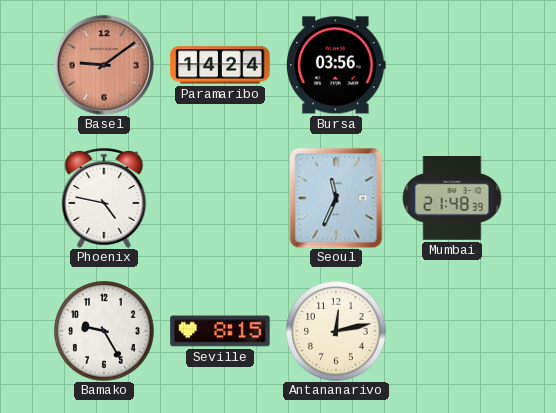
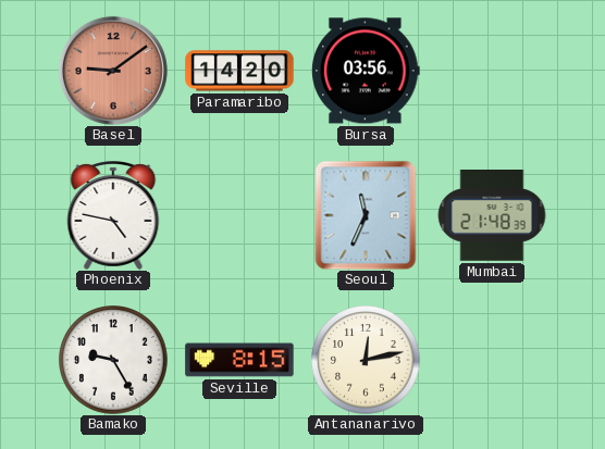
Paramaribo: 14:24 -> 14:20 (239, 71)
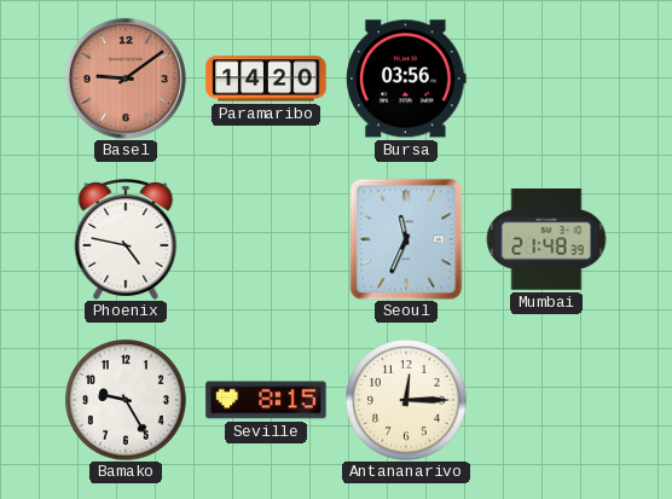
Antananarivo: 12:13 -> 12:15 (406, 400)
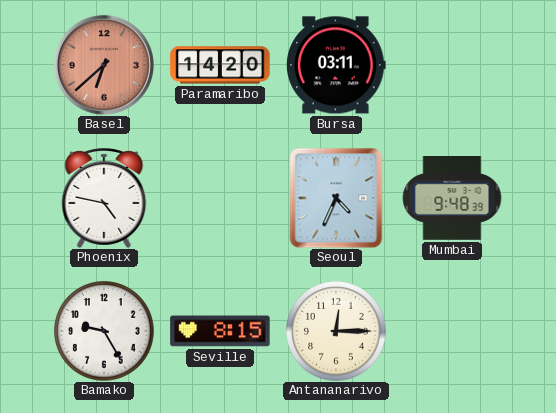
Basel: 9:09 -> 6:38 (104, 65)
Bursa: 03:56 -> 03:11 (336, 65)
Seoul: 11:34 -> 4:34 (336, 198)
Mumbai: 21:48 -> 9:48 (452, 198)
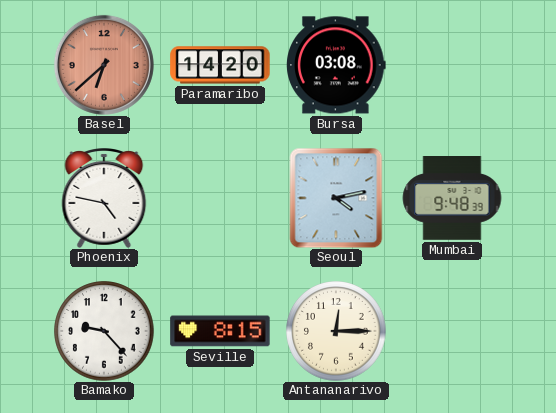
Bursa: 03:11 -> 03:08 (336, 65)
Seoul: 4:34 -> 4:13 (336, 198)
Bamako: 9:25 -> 9:23 (104, 331)
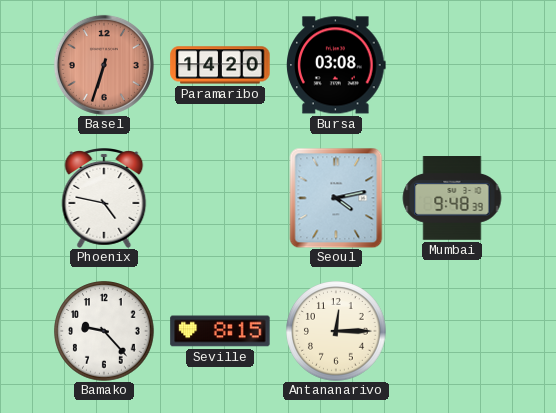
Basel: 6:38 -> 6:33 (104, 65)
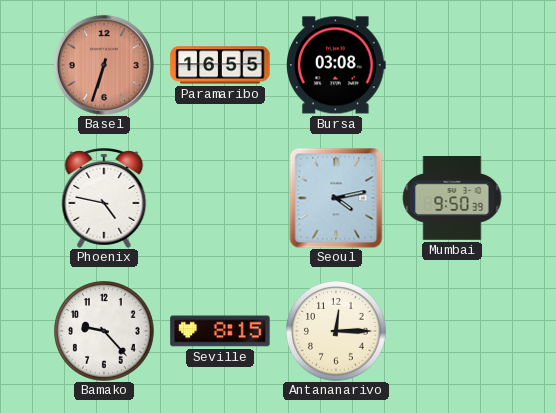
Paramaribo: 14:20 -> 16:55 (220, 65)
Mumbai: 9:48 -> 9:50 (452, 198)
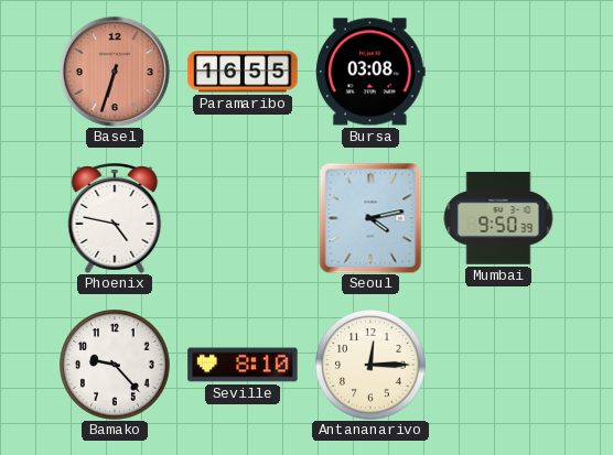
Seville: 8:15 -> 8:10 (243, 365)
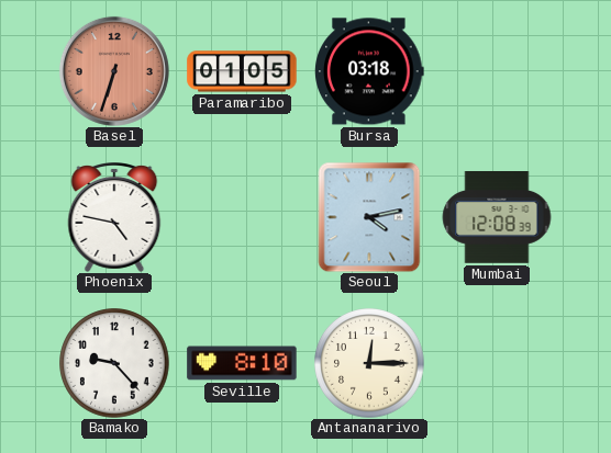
Paramaribo: 16:55 -> 01:05 (242, 71)
Bursa: 03:08 -> 03:18 (369, 71)
Mumbai: 9:50 -> 12:08 (497, 217)
